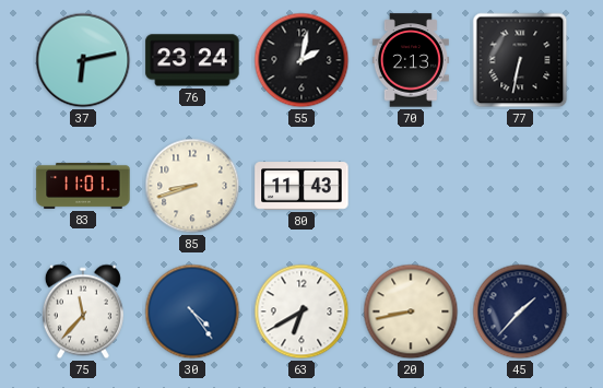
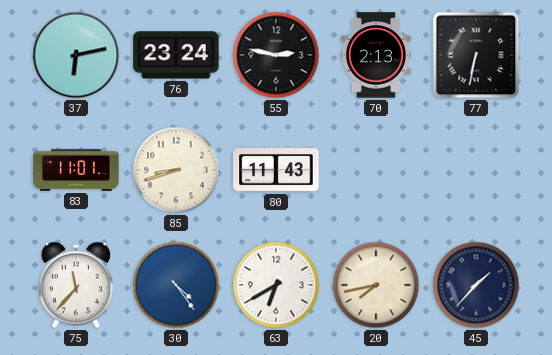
55: 2:02 -> 2:47 (276, 55)
20: 8:43 -> 7:43 (376, 285)
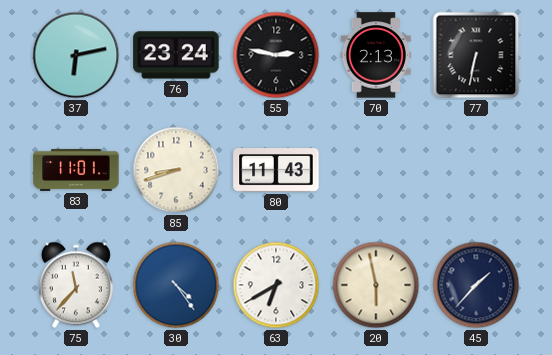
20: 7:43 -> 5:58 (376, 285)
